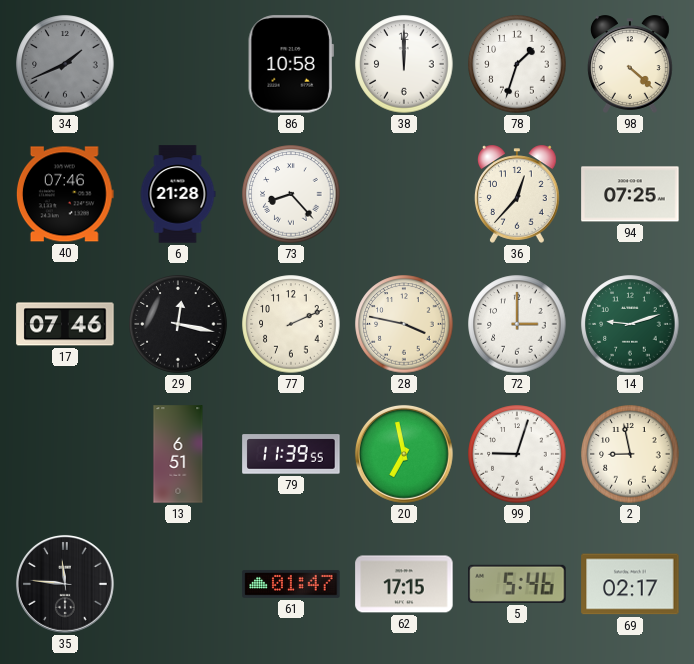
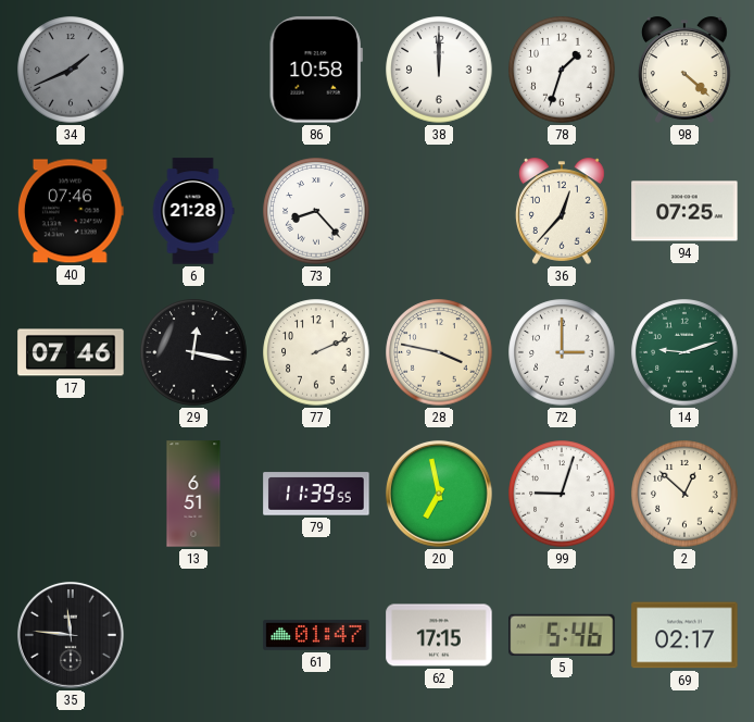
2: 8:58 -> 12:52 (684, 494)
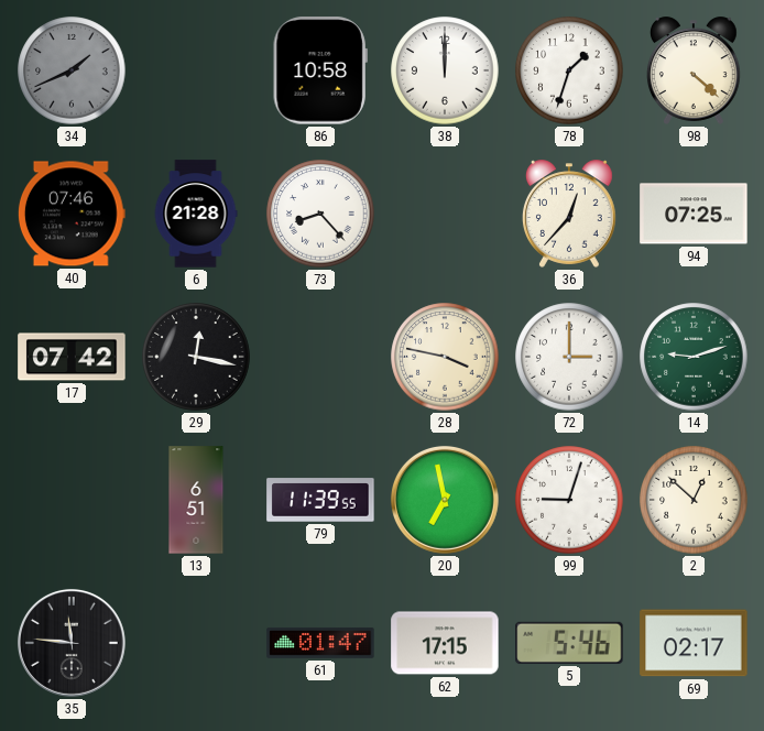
17: 07:46 -> 07:42 (72, 357)
77: 2:11 -> none (316, 352)
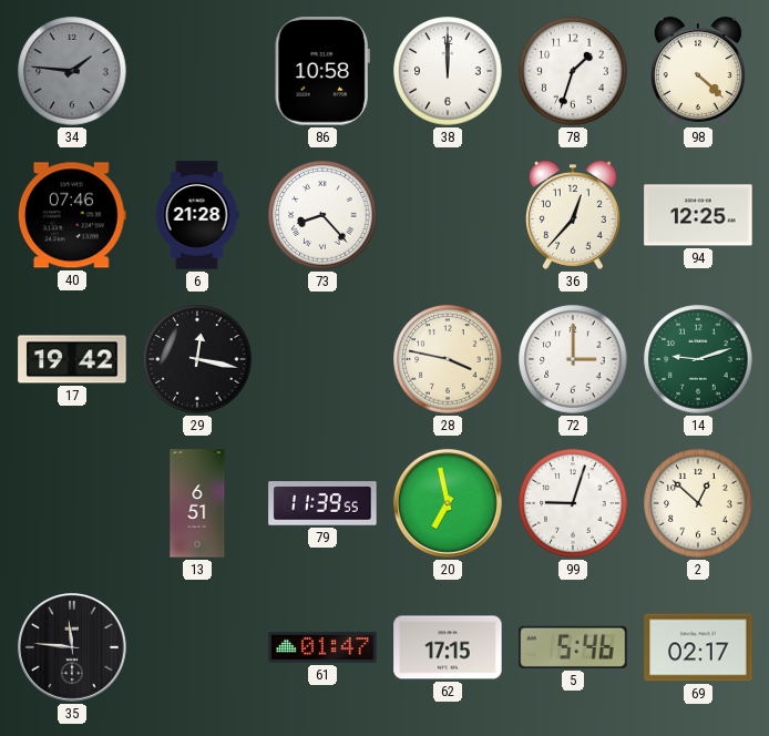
34: 1:41 -> 1:46 (72, 71)
94: 07:25 -> 12:25 (698, 215)
17: 07:42 -> 19:42 (72, 359)
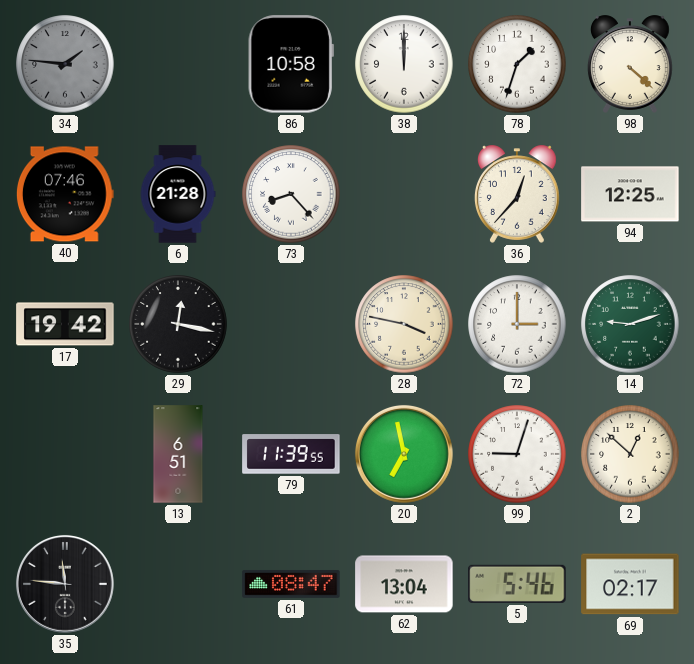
61: 01:47 -> 08:47 (291, 584)
62: 17:15 -> 13:04 (404, 584)
